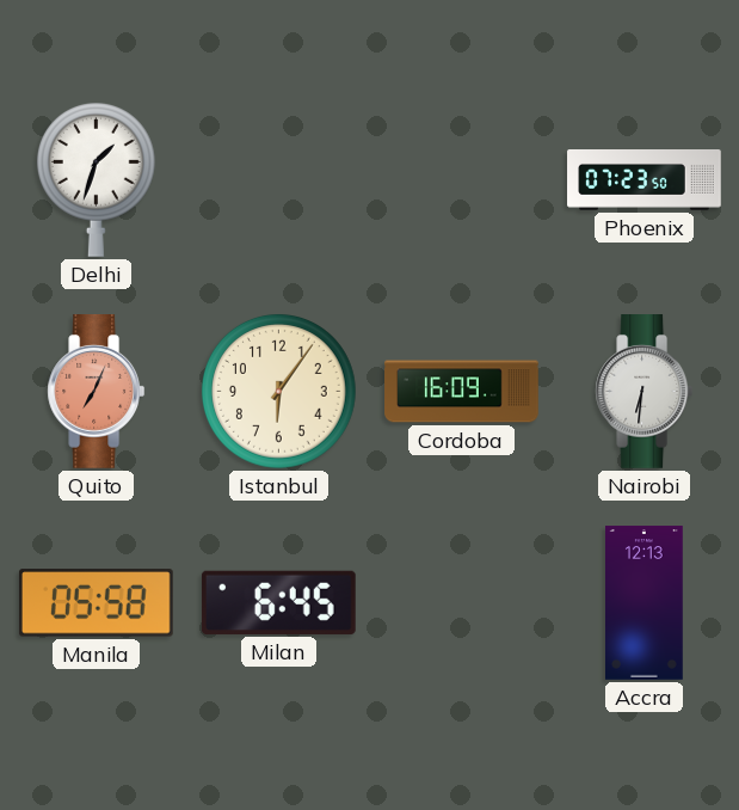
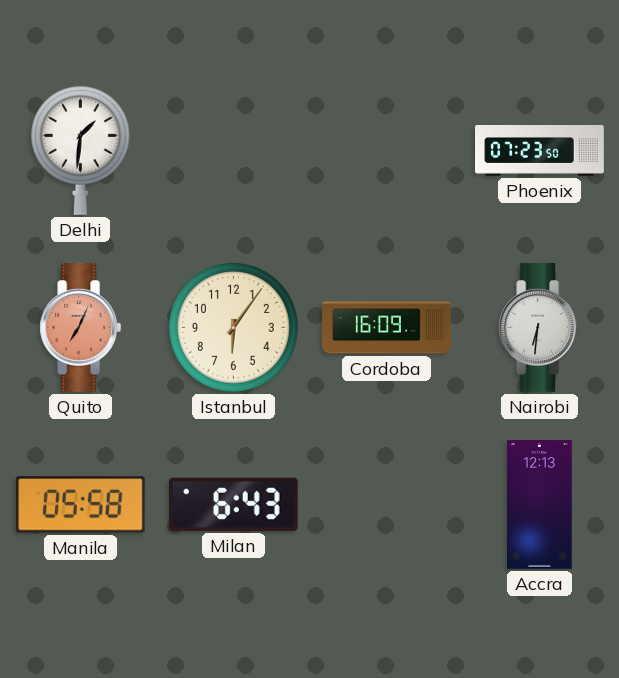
Delhi: 1:33 -> 1:31 (80, 150)
Milan: 6:45 -> 6:43 (233, 504)
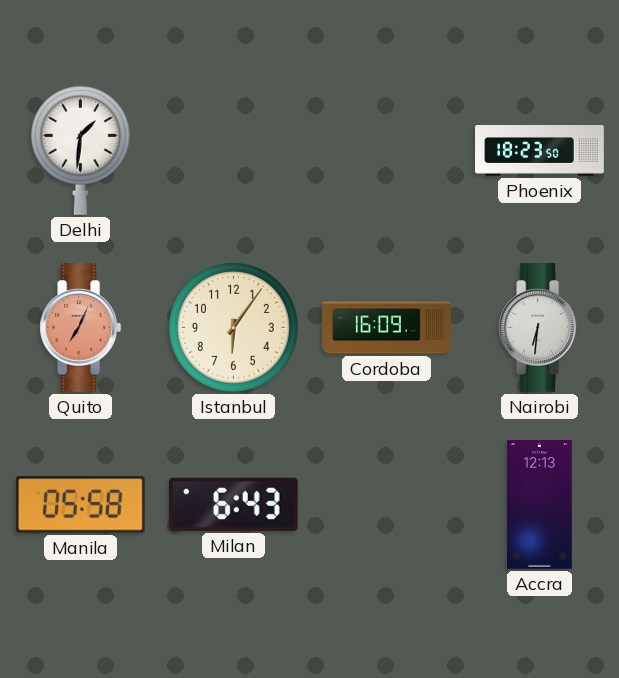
Phoenix: 07:23 -> 18:23 (540, 151)
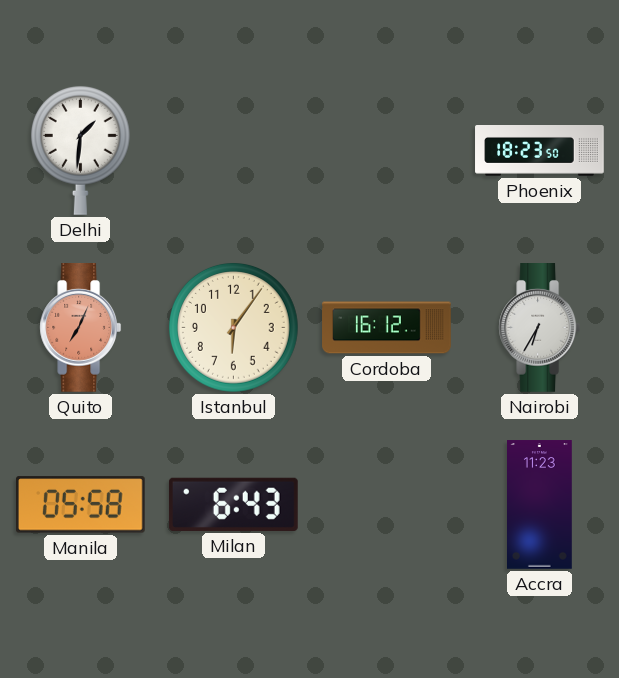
Cordoba: 16:09 -> 16:12 (387, 328)
Nairobi: 6:31 -> 6:35 (540, 328)
Accra: 12:13 -> 11:23 (540, 505)
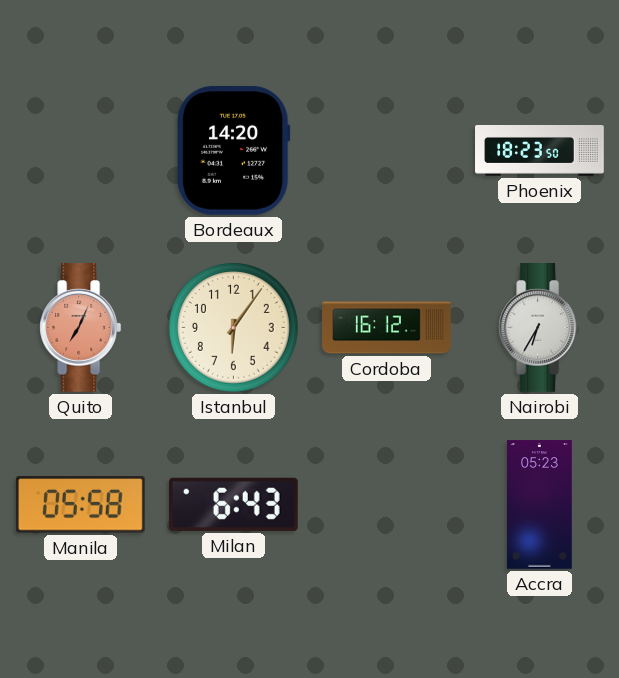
Delhi: 1:31 -> none (80, 150)
Bordeaux: none -> 14:20 (233, 150)
Accra: 11:23 -> 05:23 (540, 505)
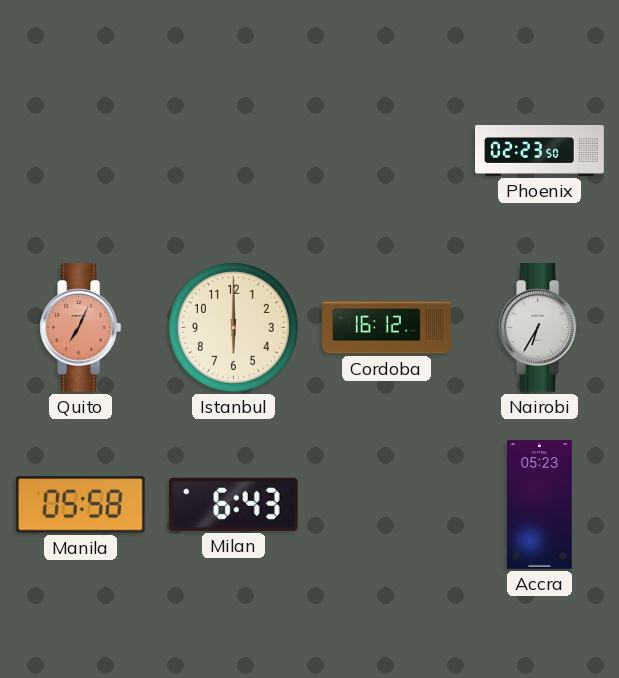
Bordeaux: 14:20 -> none (233, 150)
Phoenix: 18:23 -> 02:23 (540, 151)
Istanbul: 6:06 -> 6:00 (233, 327)
